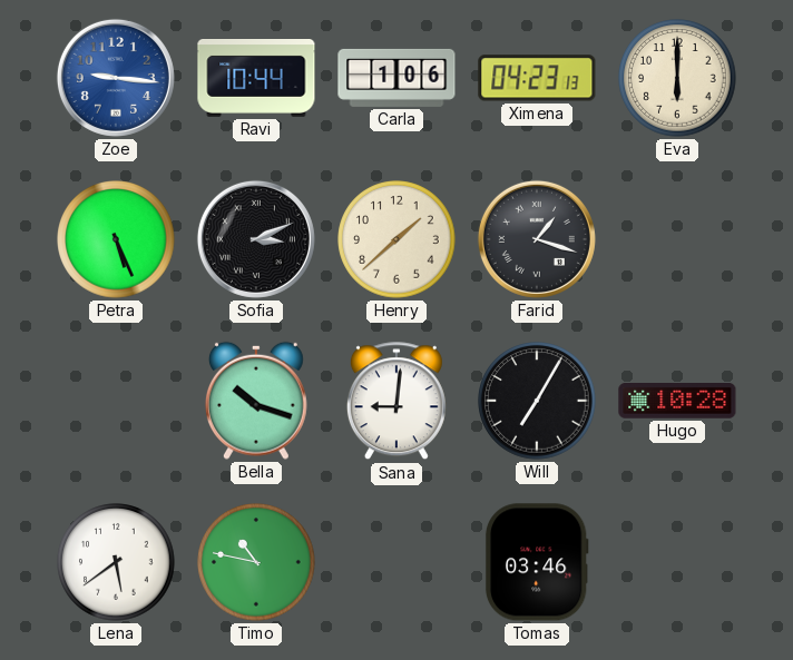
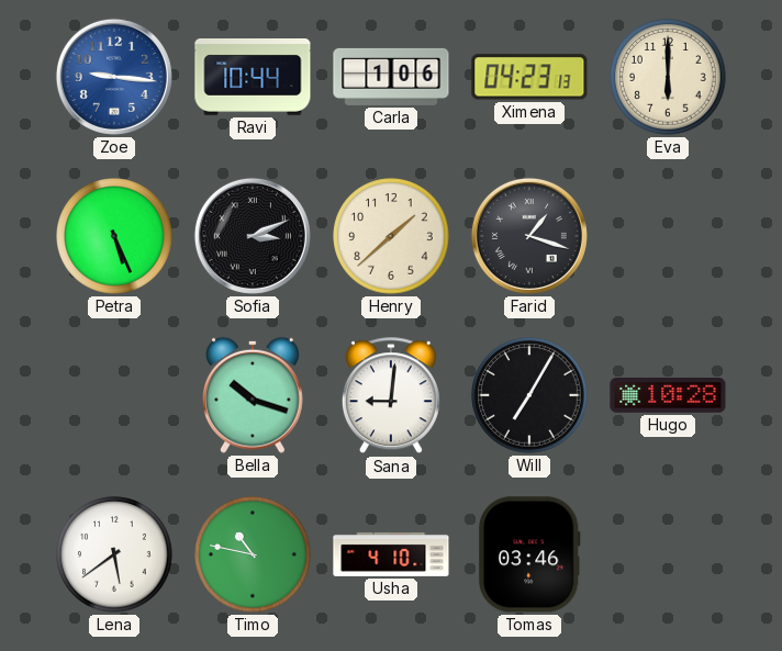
Usha: none -> 4:10 (391, 554)
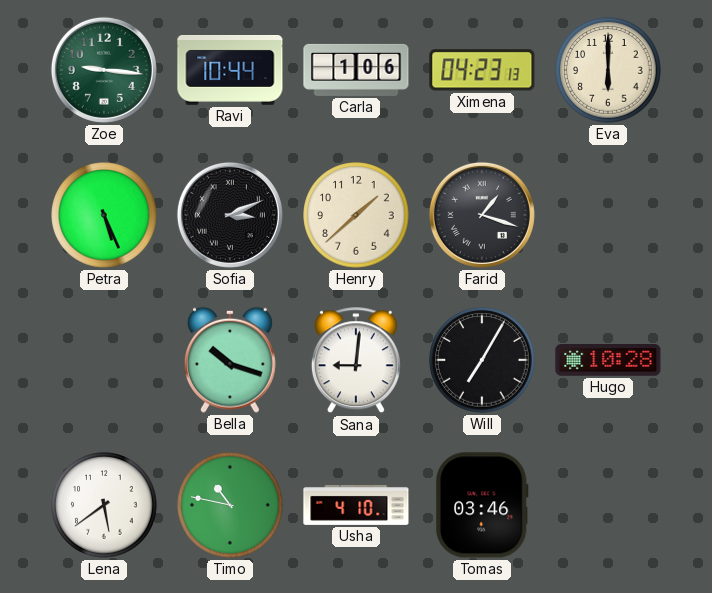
Zoe dial: blue -> green (104, 70)
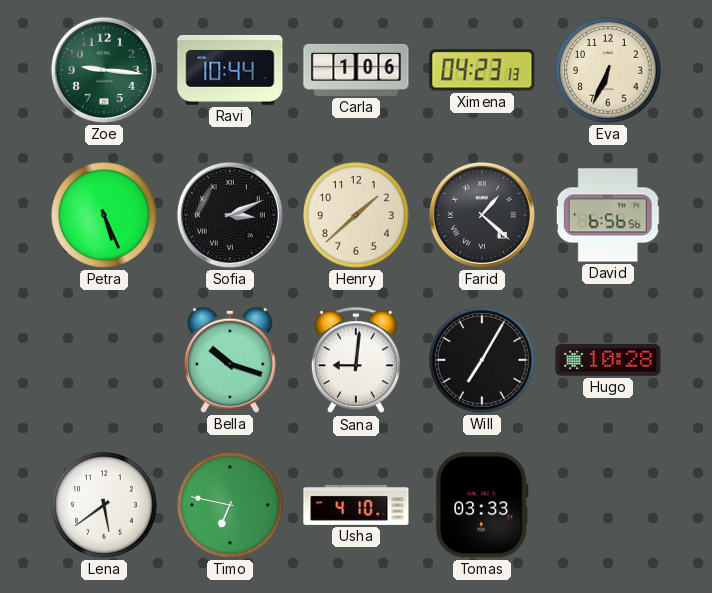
Eva: 6:00 -> 6:34 (608, 70)
Farid: 1:18 -> 1:22 (482, 215)
David: none -> 6:56 (608, 215)
Timo: 10:47 -> 6:47 (230, 505)
Tomas: 03:46 -> 03:33 (482, 505)
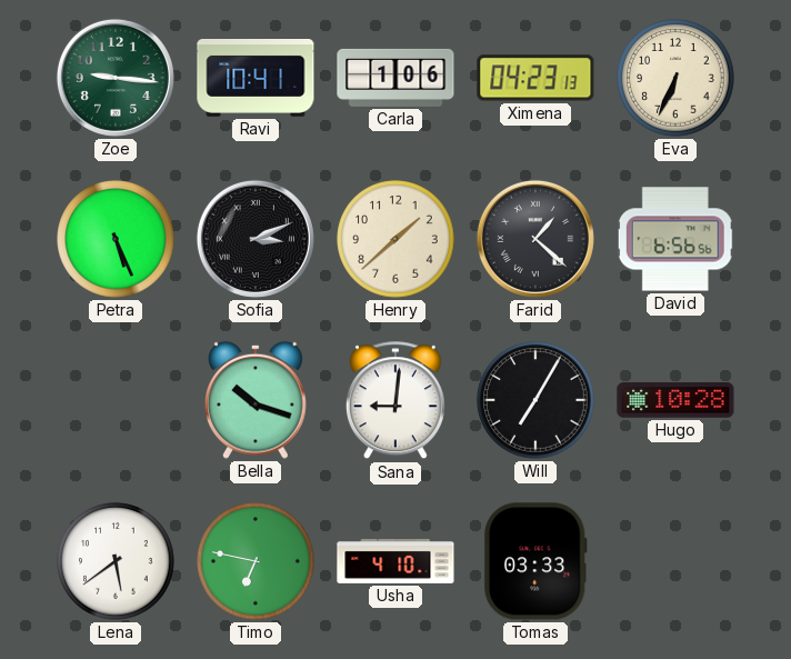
Ravi: 10:44 -> 10:41 (256, 79)
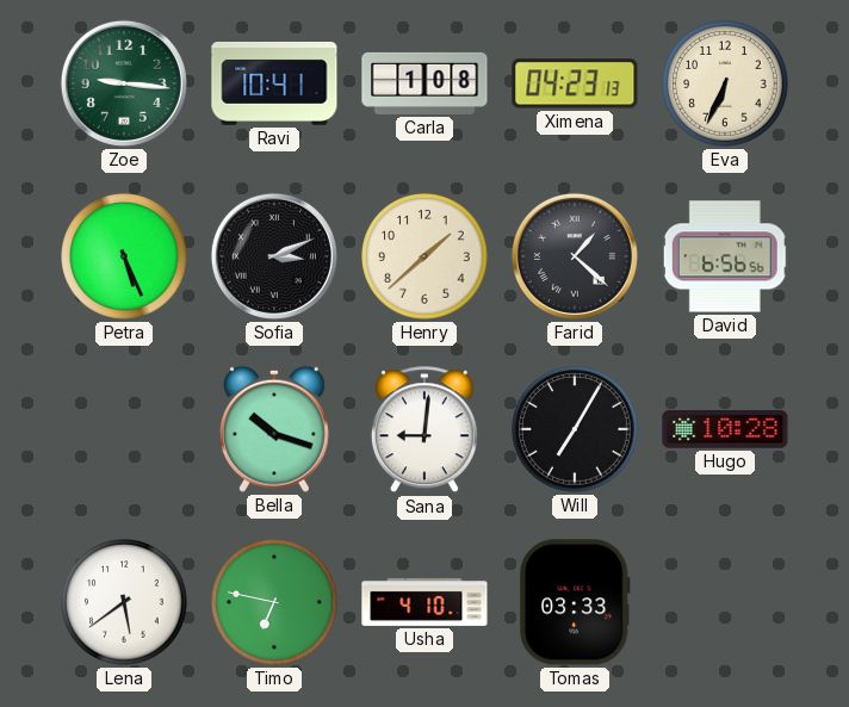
Carla: 1:06 -> 1:08 (424, 83)
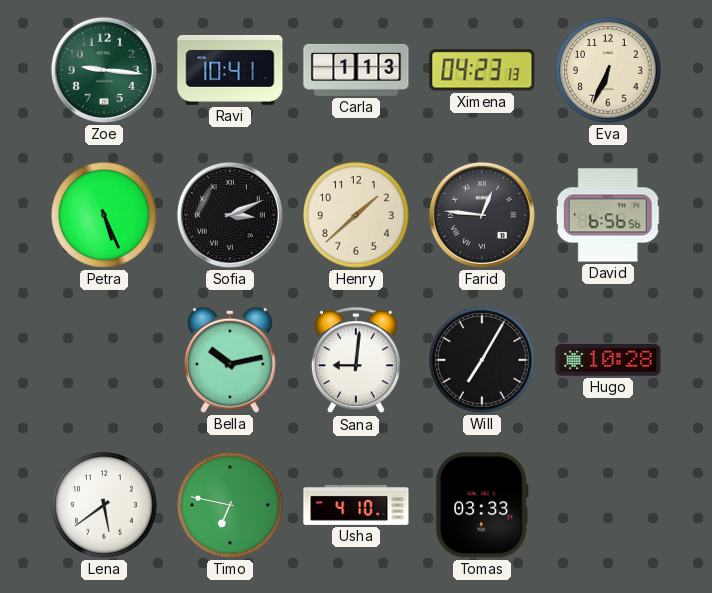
Carla: 1:08 -> 1:13 (356, 70)
Farid: 1:22 -> 12:46 (482, 215)
Bella: 10:18 -> 10:13 (230, 360)
